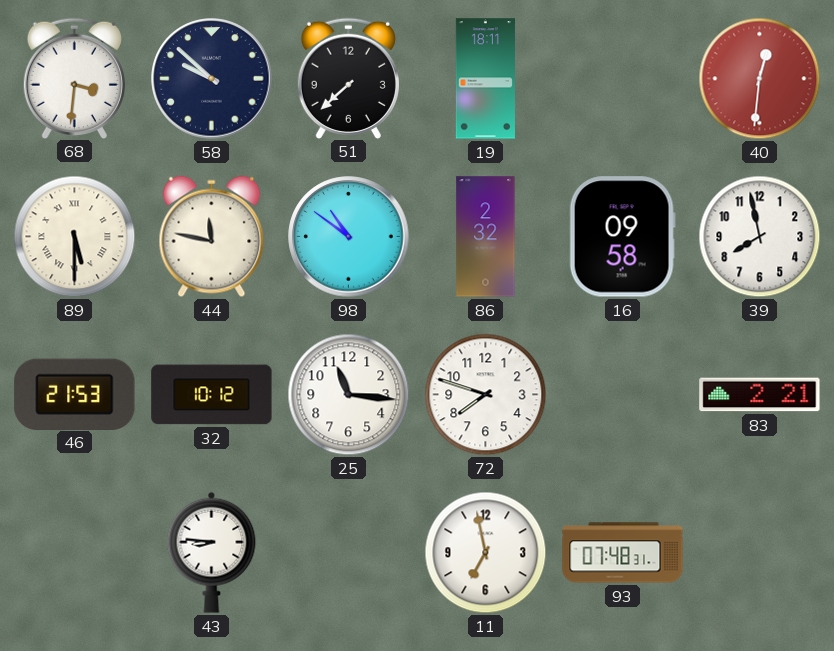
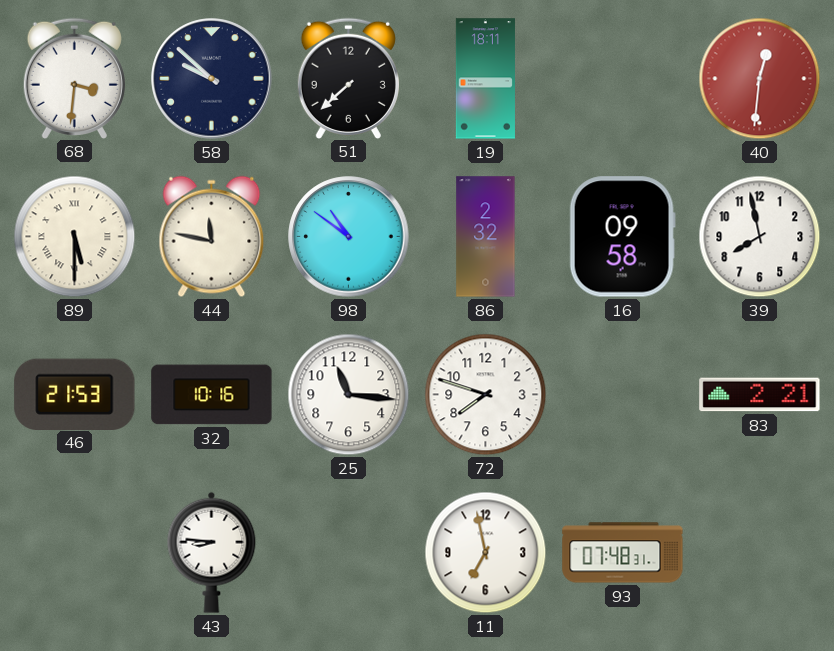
32: 10:12 -> 10:16 (212, 395)
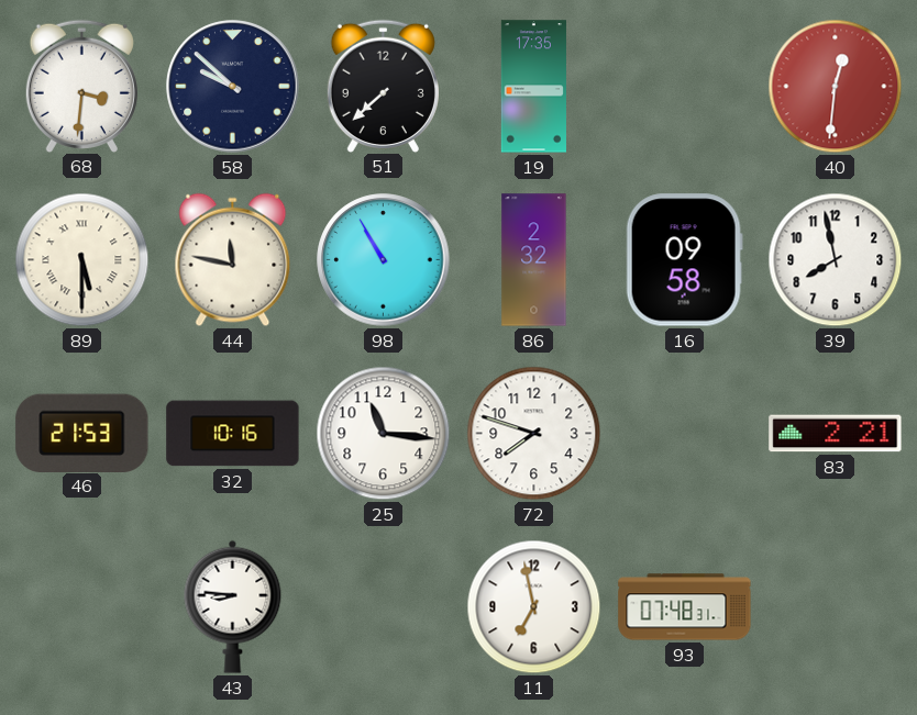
19: 18:11 -> 17:35 (533, 87)
98: 10:51 -> 10:55 (384, 260)
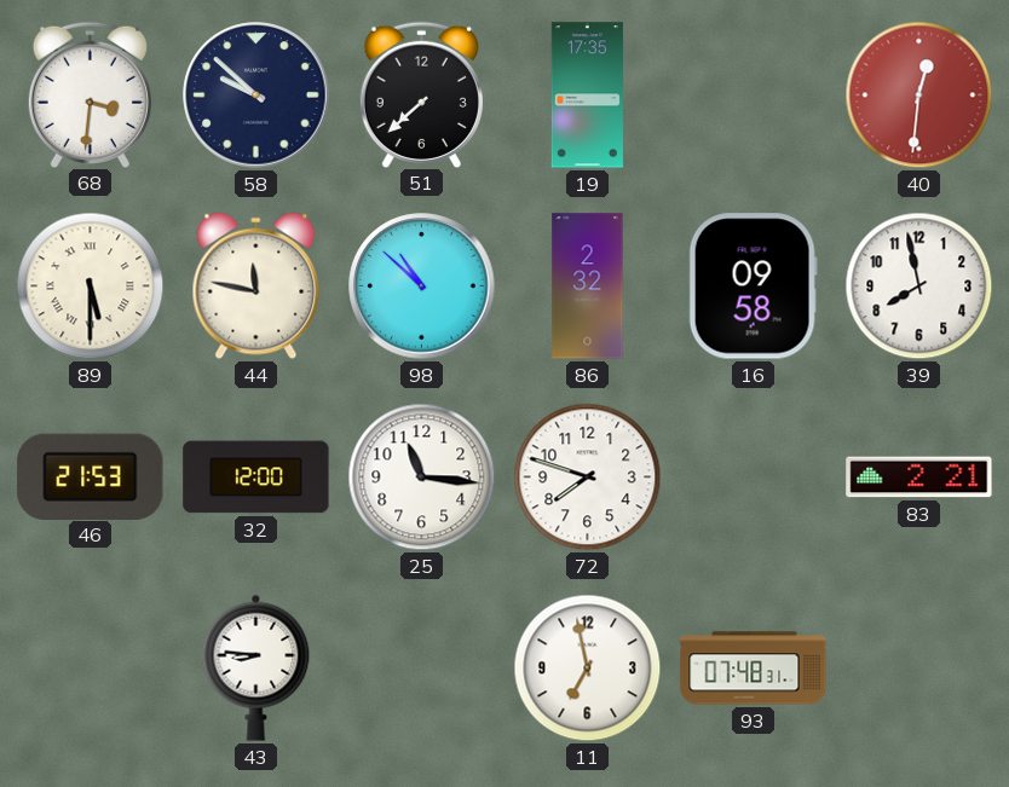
98: 10:55 -> 10:52 (422, 287)
32: 10:16 -> 12:00 (256, 478)
